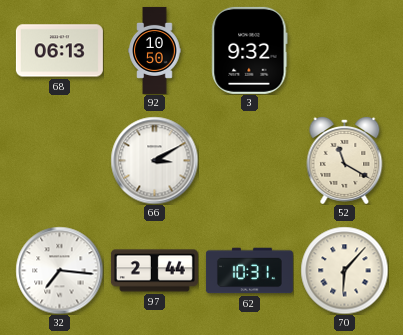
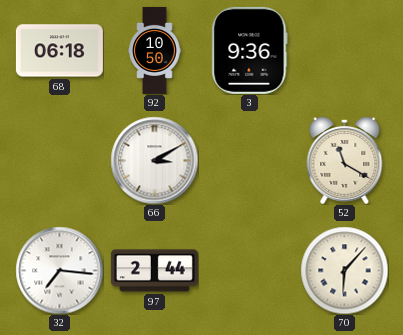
68: 06:13 -> 06:18 (59, 51)
3: 9:32 -> 9:36 (250, 50)
62: 10:31 -> none (249, 271)
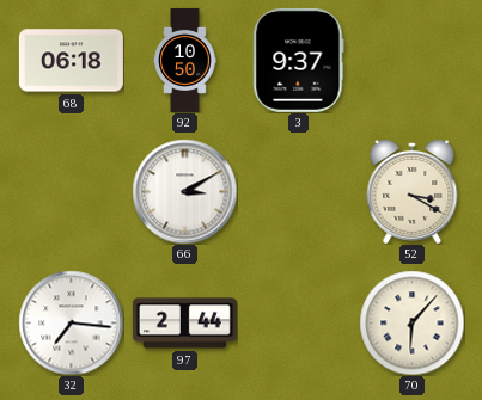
3: 9:36 -> 9:37 (299, 60)
52: 11:20 -> 3:20 (413, 191)
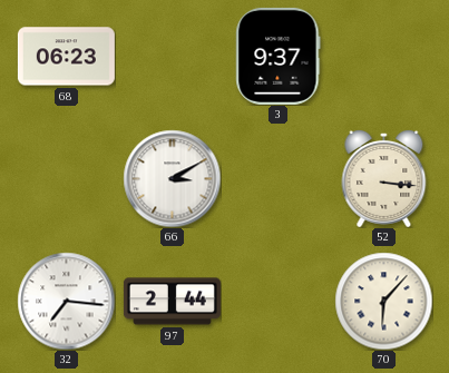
68: 06:18 -> 06:23 (66, 57)
92: 10:50 -> none (185, 60)
52: 3:20 -> 3:16 (384, 178)
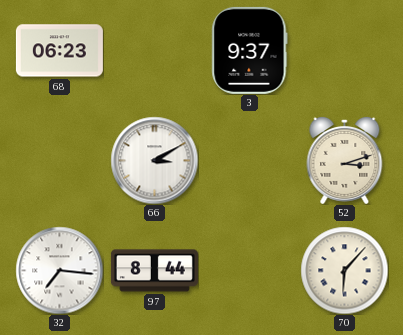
52: 3:16 -> 3:12 (345, 160)
97: 2:44 -> 8:44 (154, 271)
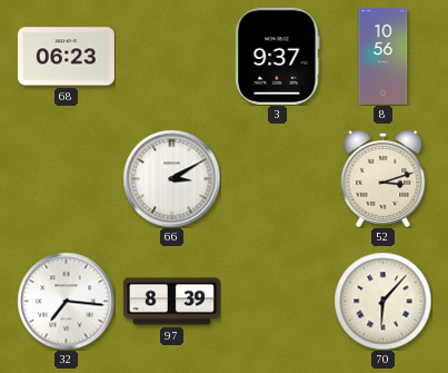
8: none -> 10:56 (384, 56)
97: 8:44 -> 8:39 (171, 302)
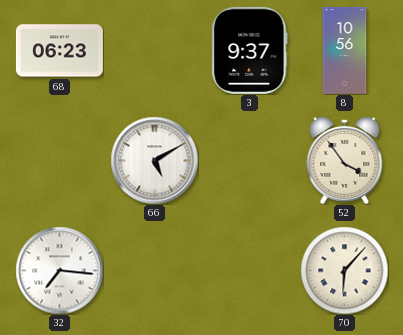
66: 3:10 -> 5:10 (154, 160)
52: 3:12 -> 3:54 (345, 160)
97: 8:39 -> none (171, 302)
